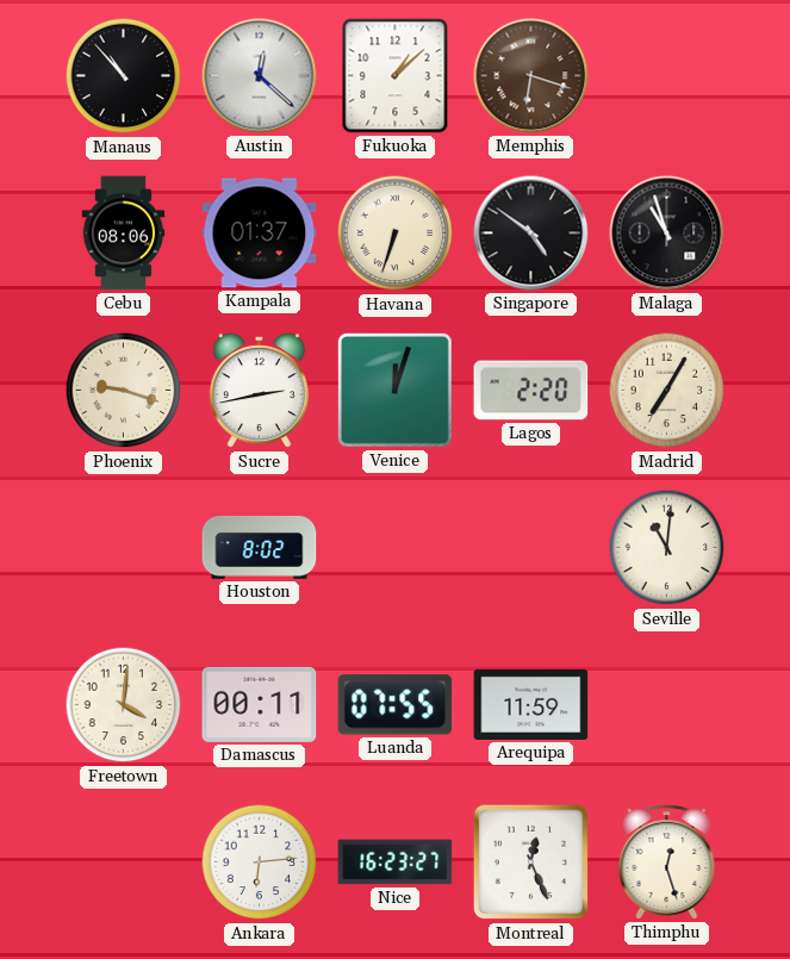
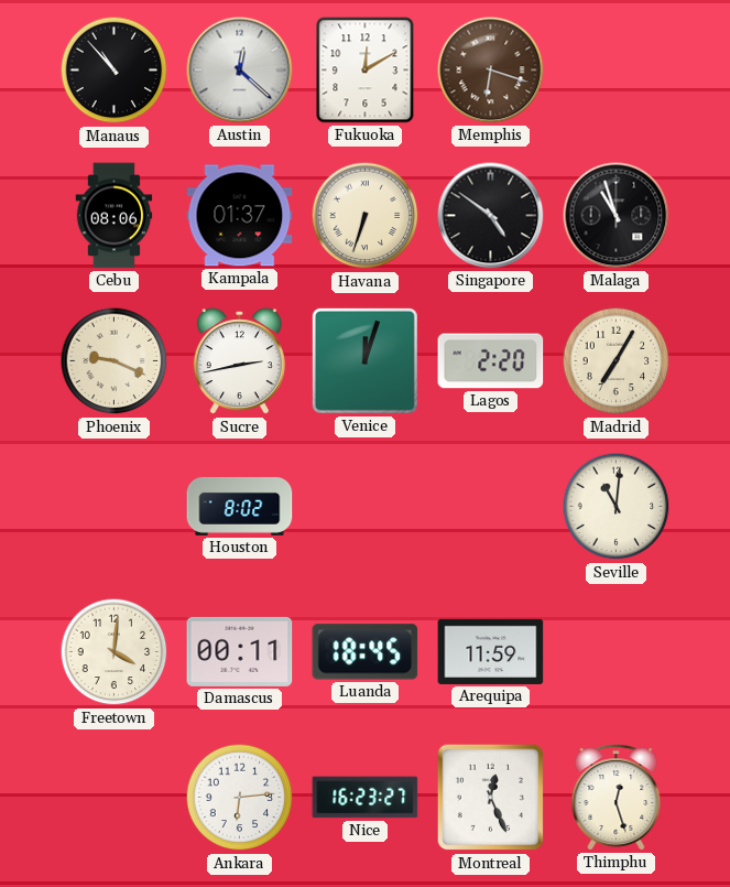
Fukuoka: 1:08 -> 12:10 (366, 71)
Phoenix: 9:18 -> 9:19 (115, 361)
Luanda: 07:55 -> 18:45 (366, 652)
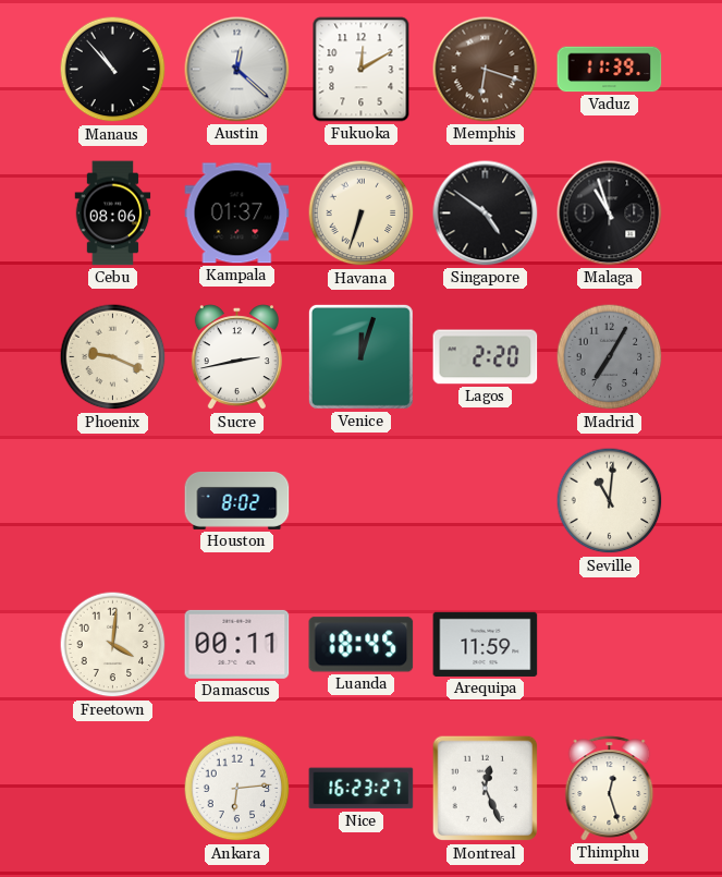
Vaduz: none -> 11:39 (610, 70)
Madrid dial: cream -> grey (610, 357)
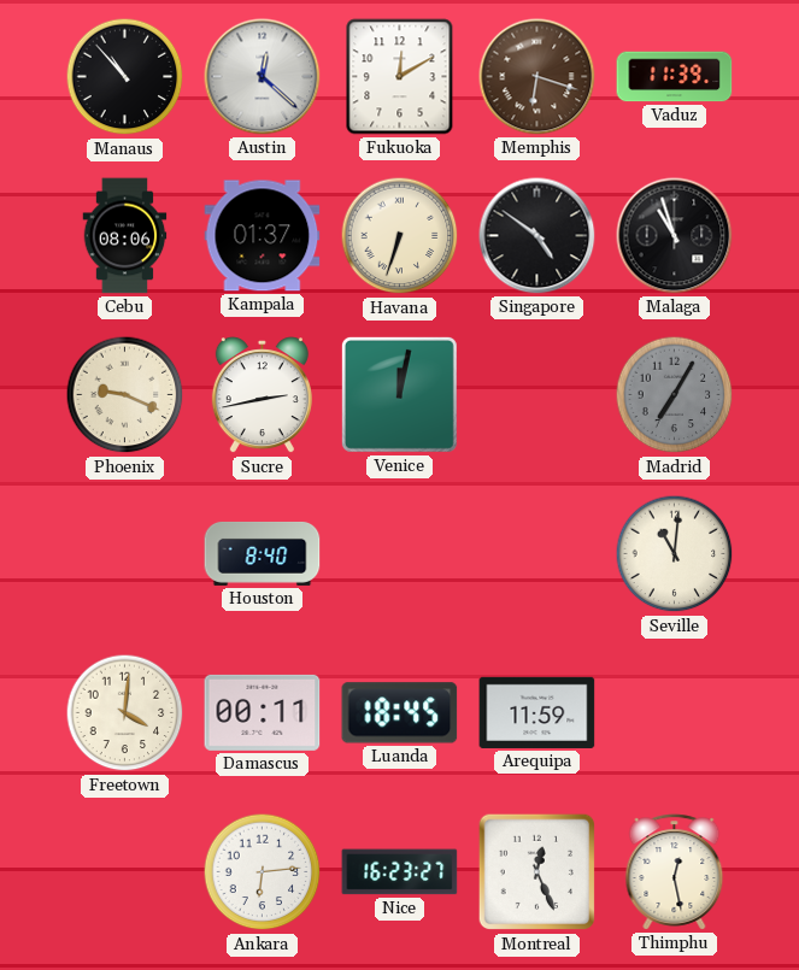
Venice: 12:03 -> 12:02 (399, 394)
Lagos: 2:20 -> none (486, 357)
Houston: 8:02 -> 8:40 (263, 553)
Thimphu: 12:27 -> 12:28 (675, 872)
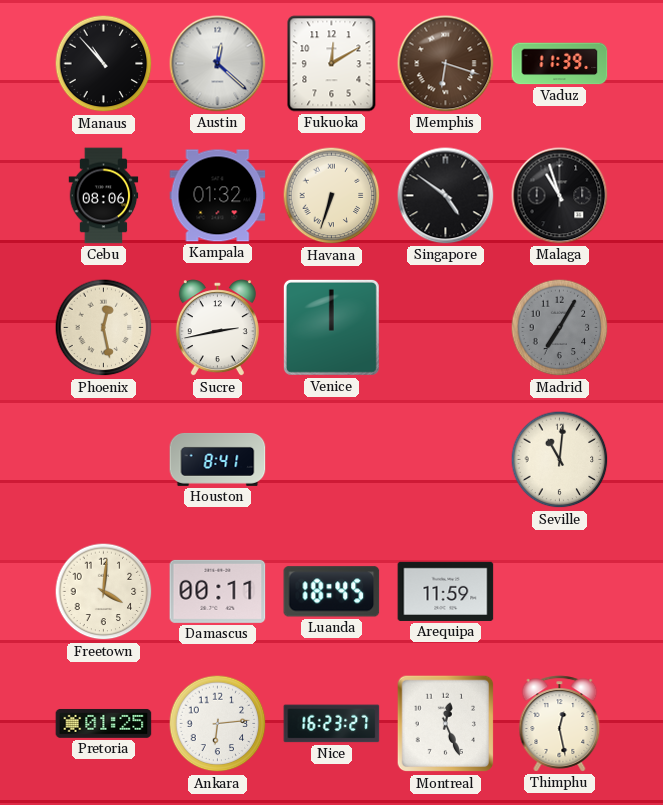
Kampala: 01:37 -> 01:32 (218, 196)
Phoenix: 9:19 -> 12:28 (104, 328)
Venice: 12:02 -> 12:00 (331, 327)
Houston: 8:40 -> 8:41 (218, 459)
Pretoria: none -> 01:25 (104, 724)
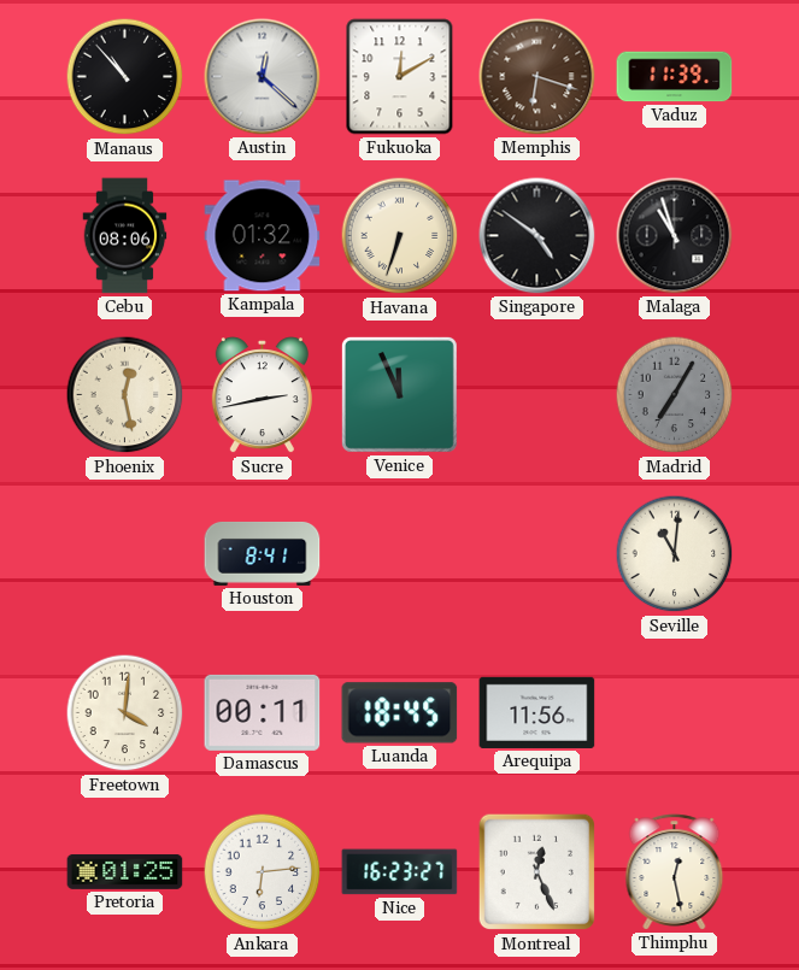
Venice: 12:00 -> 11:56 (399, 394)
Arequipa: 11:59 -> 11:56 (537, 712)
